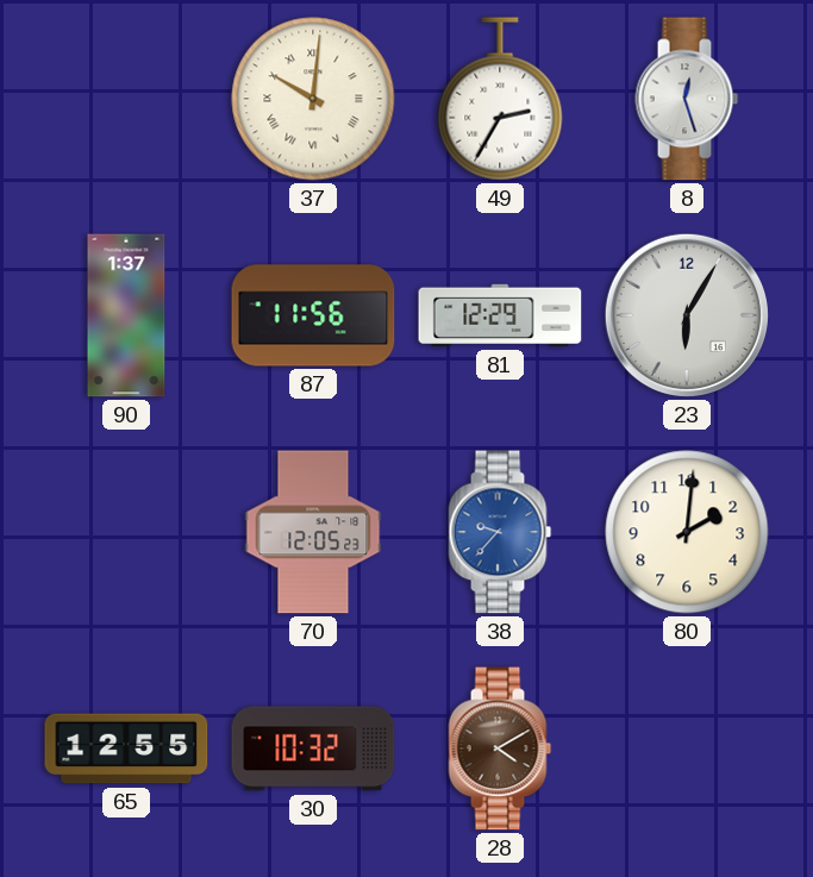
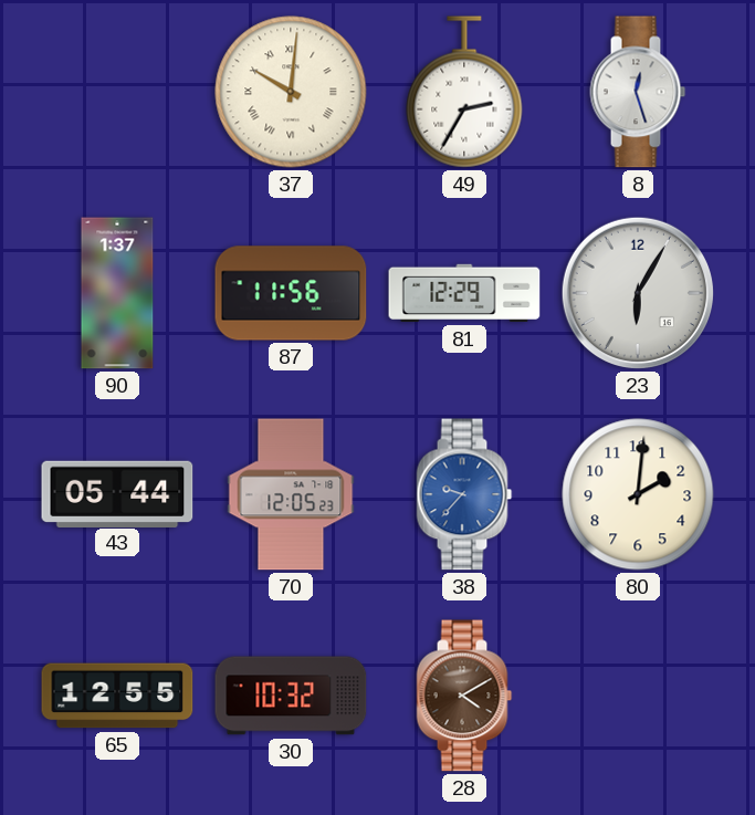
43: none -> 05:44 (117, 493)
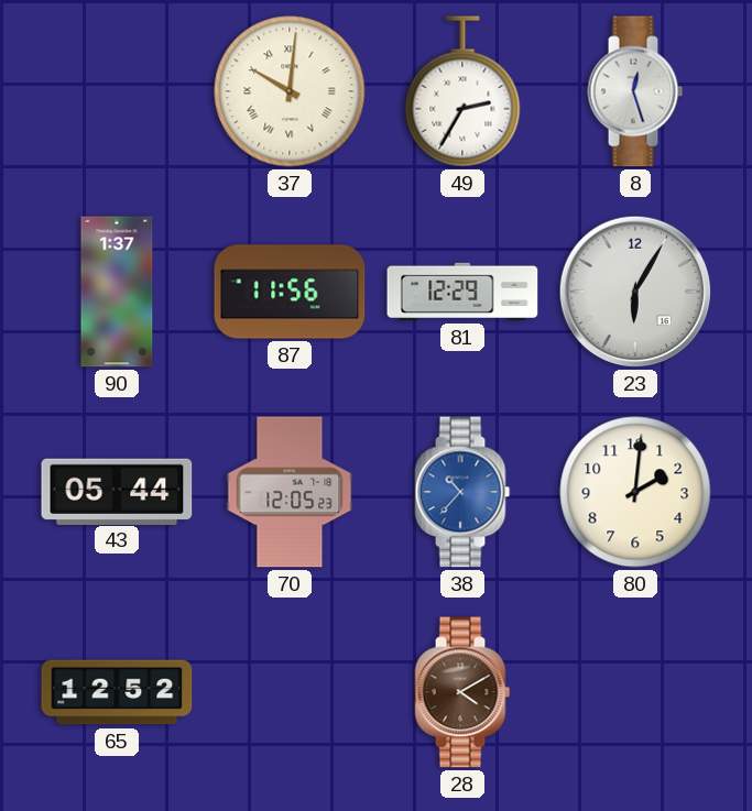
38: 9:37 -> 10:37 (462, 492)
65: 12:55 -> 12:52 (117, 692)
30: 10:32 -> none (291, 696)
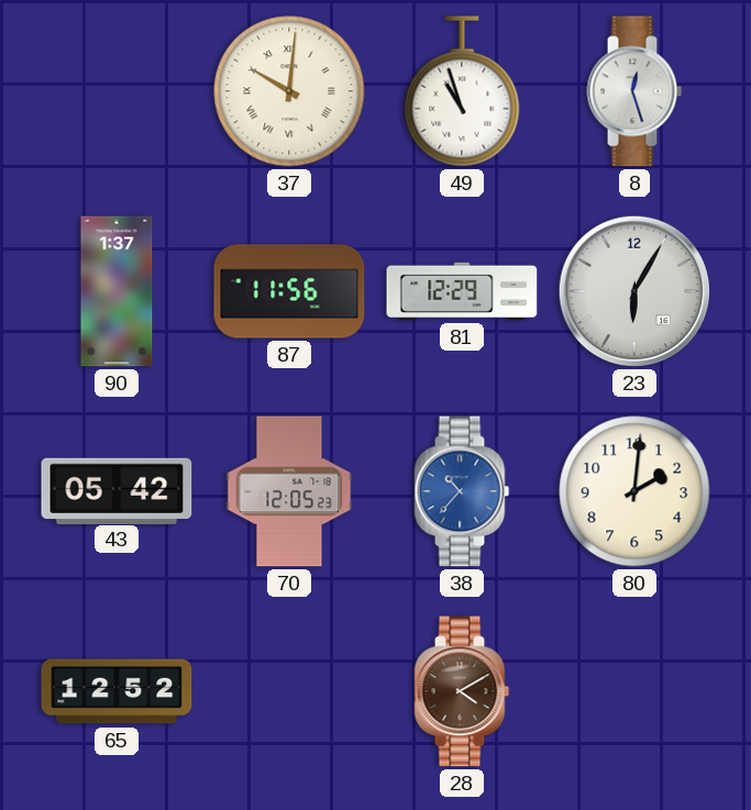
49: 2:35 -> 10:57 (462, 91)
43: 05:44 -> 05:42 (117, 490)
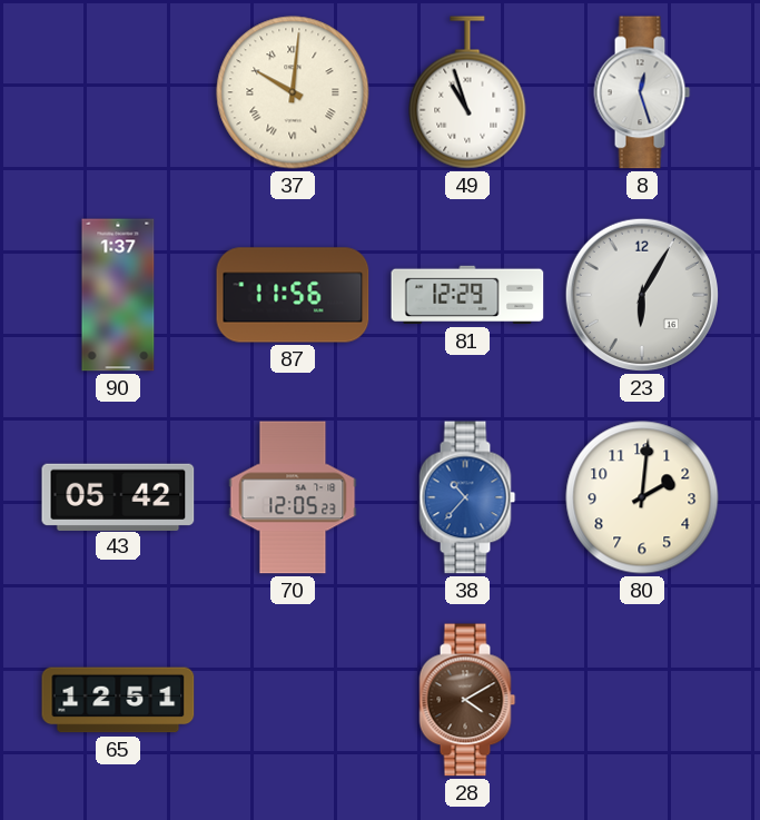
65: 12:52 -> 12:51 (118, 700)
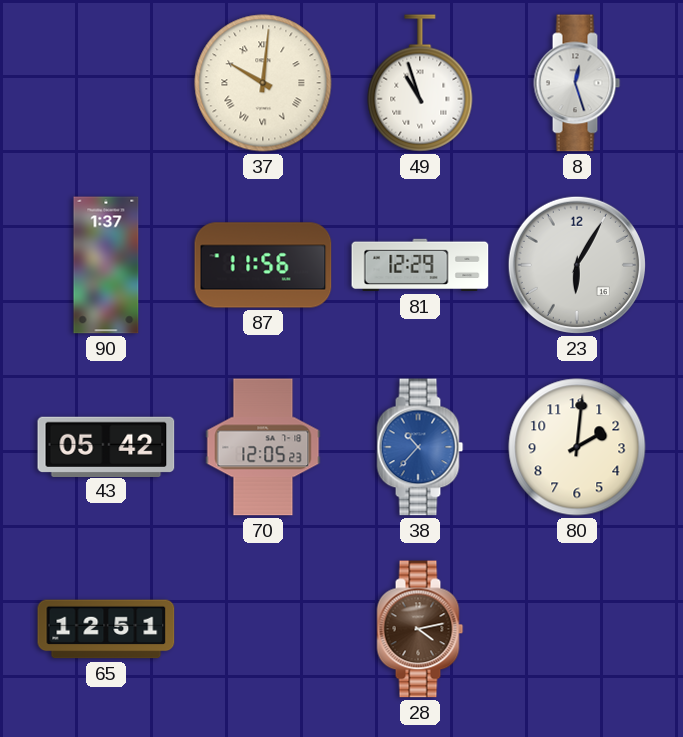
28: 4:10 -> 4:13 (420, 629)
